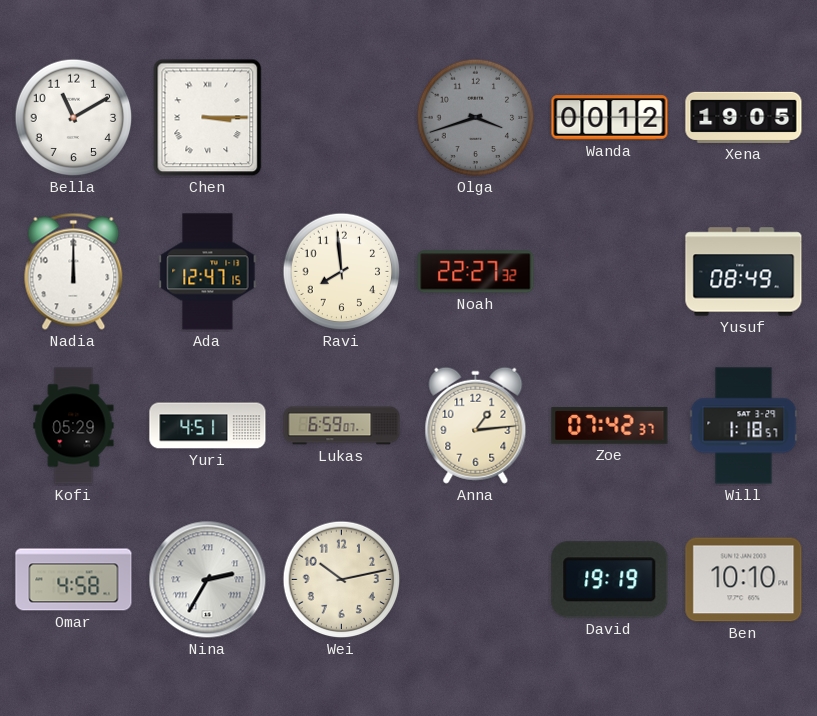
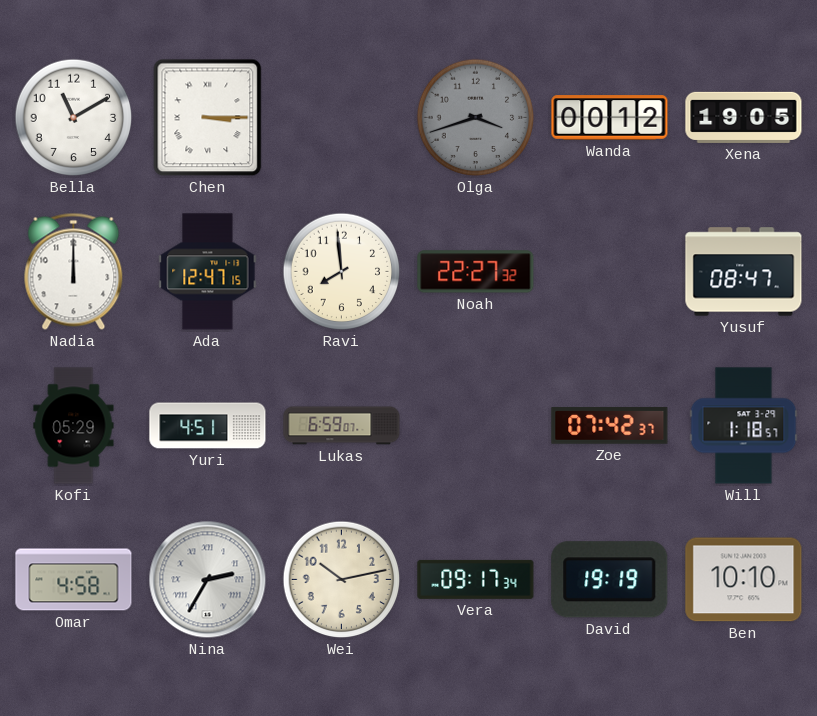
Yusuf: 08:49 -> 08:47 (744, 272)
Anna: 1:14 -> none (476, 425)
Vera: none -> 09:17 (476, 579)
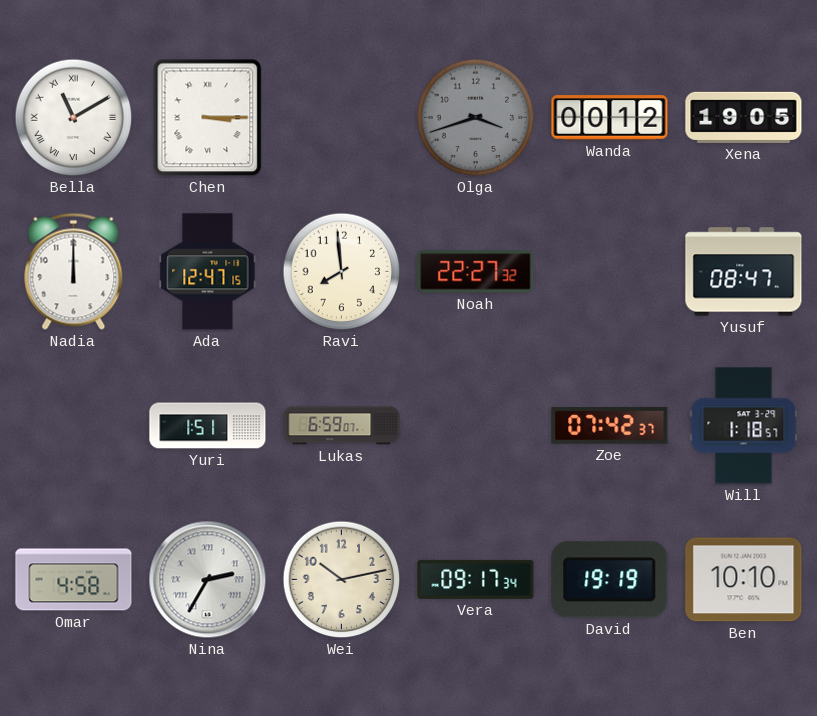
Bella numerals: Arabic -> Roman (74, 118)
Kofi: 05:29 -> none (74, 426)
Yuri: 4:51 -> 1:51 (208, 426)
